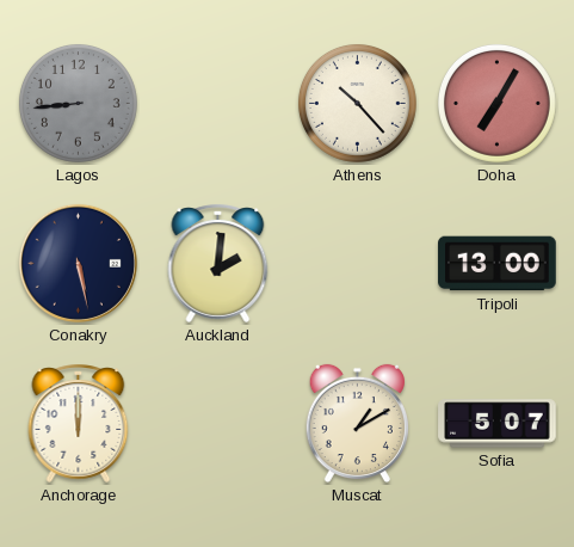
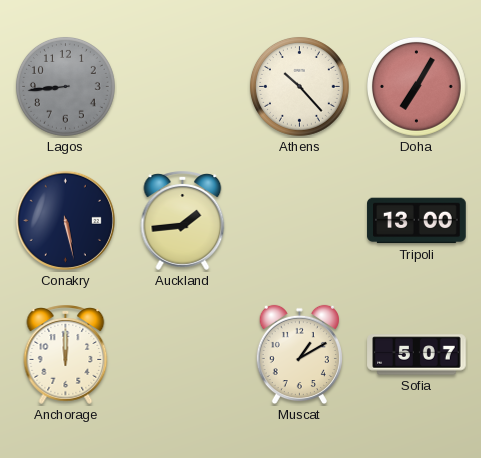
Auckland: 2:01 -> 1:44 (183, 220)
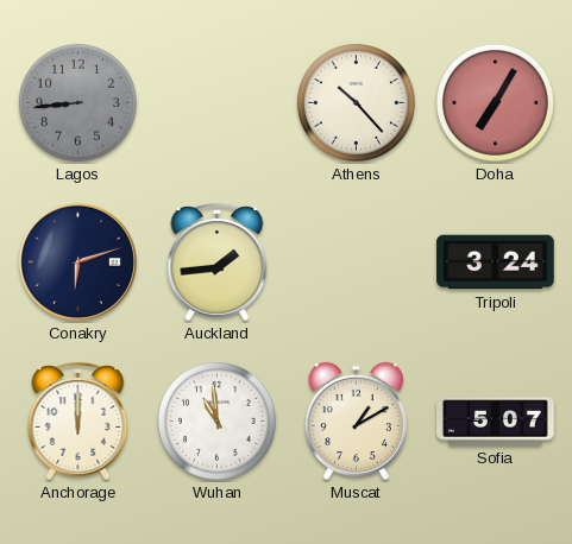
Conakry: 5:28 -> 6:12 (77, 261)
Tripoli: 13:00 -> 3:24 (496, 262)
Wuhan: none -> 10:59 (216, 420)
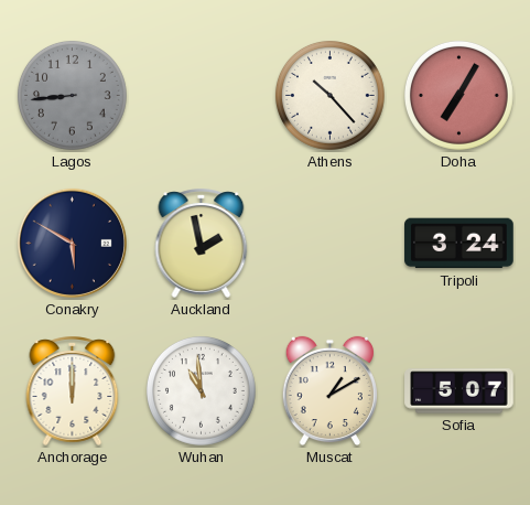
Conakry: 6:12 -> 5:50 (72, 243)
Auckland: 1:44 -> 1:58 (202, 243)
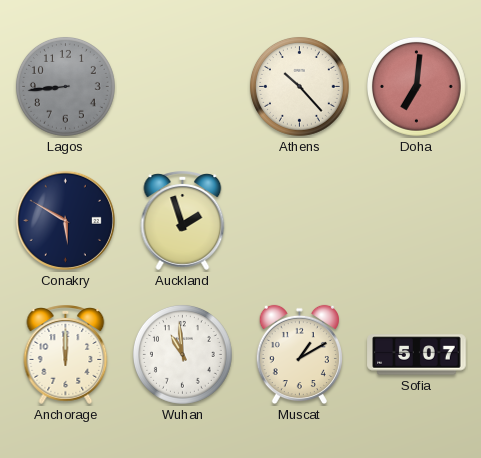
Doha: 7:05 -> 7:01 (416, 86)
Auckland: 1:58 -> 1:57 (183, 220)
Tripoli: 3:24 -> none (459, 244)
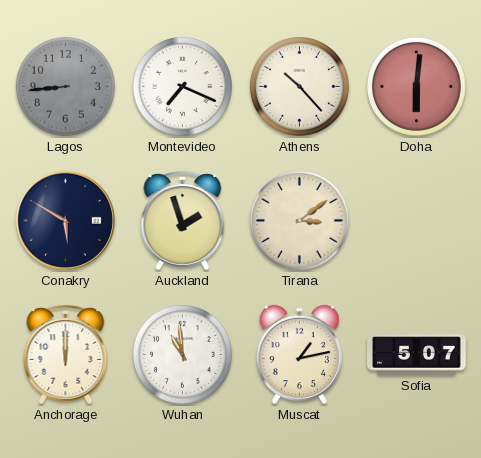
Montevideo: none -> 7:19 (182, 86)
Doha: 7:01 -> 6:01 (416, 86)
Tirana: none -> 3:09 (299, 220)
Muscat: 1:10 -> 1:13 (299, 355)
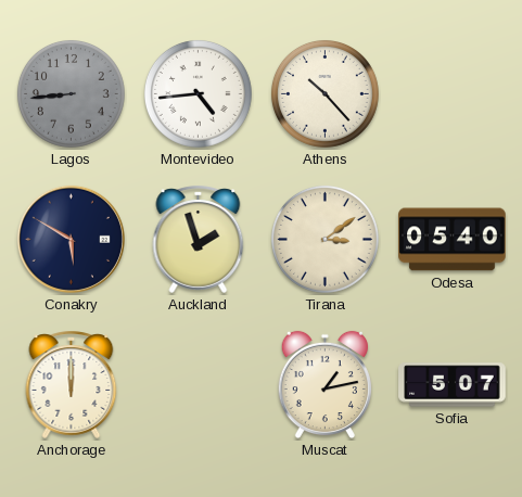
Montevideo: 7:19 -> 4:44 (198, 93)
Doha: 6:01 -> none (416, 86)
Odesa: none -> 05:40 (453, 240)
Wuhan: 10:59 -> none (182, 354)
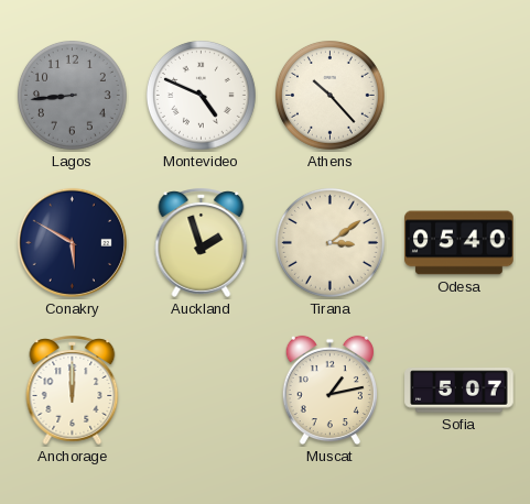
Montevideo: 4:44 -> 4:49 (201, 95)
